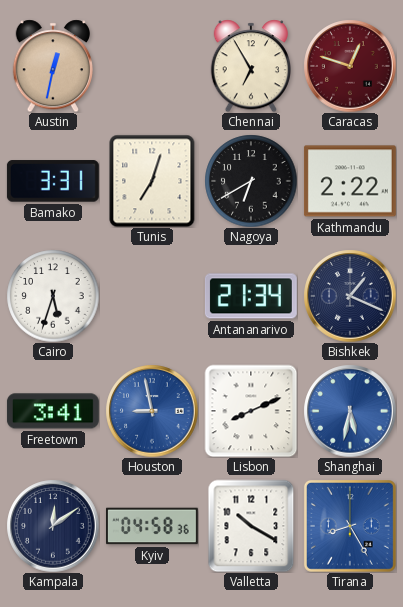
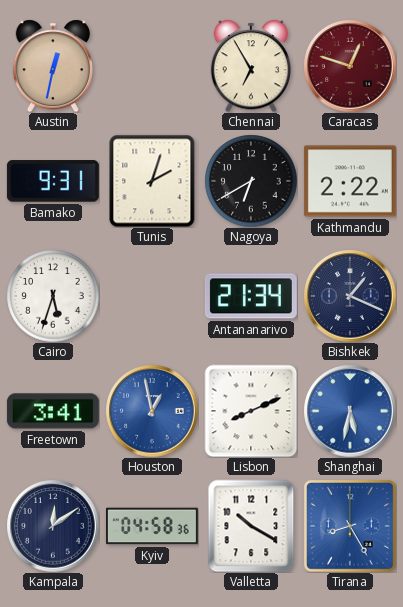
Bamako: 3:31 -> 9:31 (53, 181)
Tunis: 7:03 -> 2:03 (152, 181)
Houston: 8:58 -> 12:58 (152, 411)
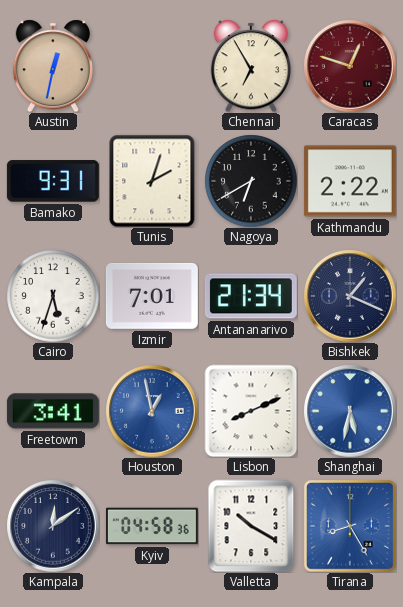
Izmir: none -> 7:01 (152, 296)
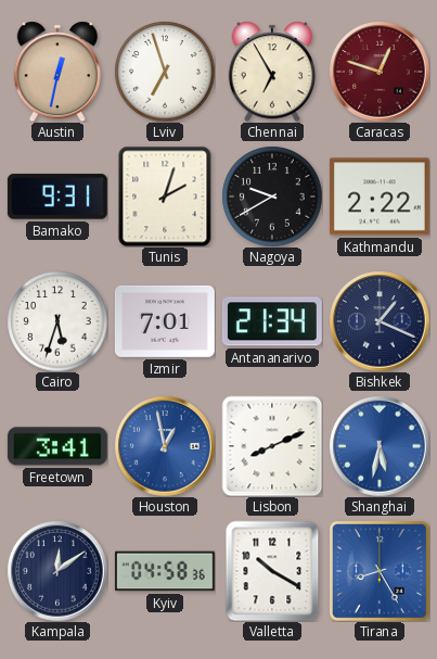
Lviv: none -> 6:57 (165, 72)
Nagoya: 6:40 -> 9:40 (272, 197)
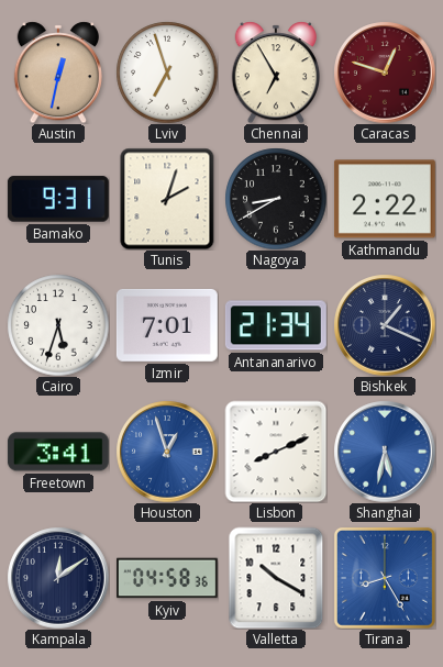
Nagoya: 9:40 -> 8:40 (276, 199)
Houston: 12:58 -> 12:57 (167, 452)
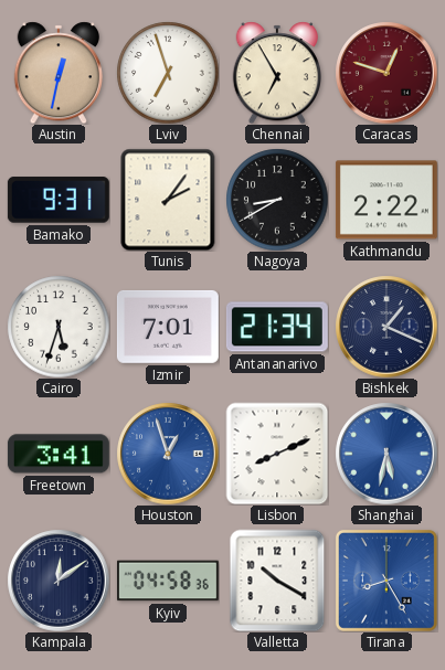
Tunis: 2:03 -> 2:06 (168, 200)
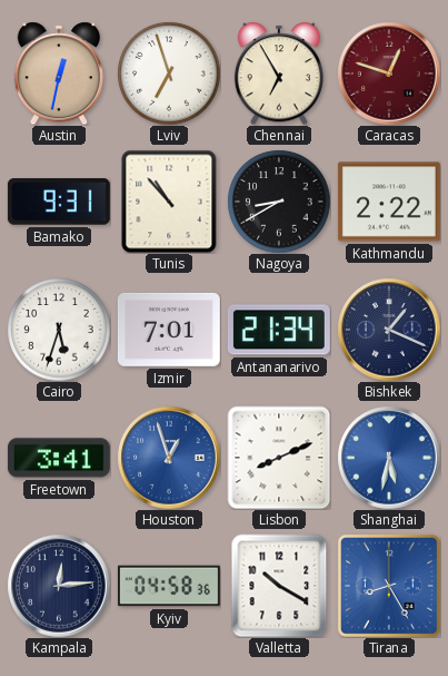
Tunis: 2:06 -> 10:53 (169, 202)
Kampala: 12:09 -> 12:14 (59, 586)
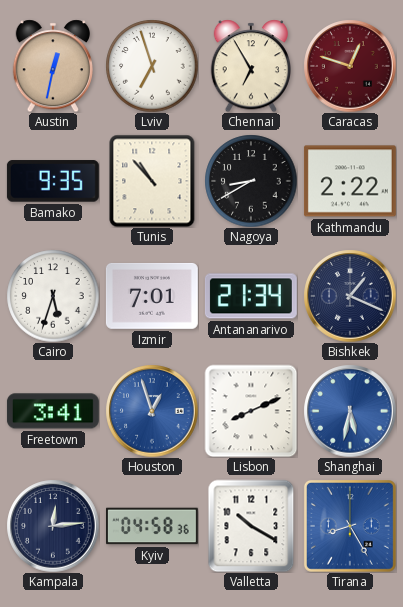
Bamako: 9:31 -> 9:35 (53, 181)
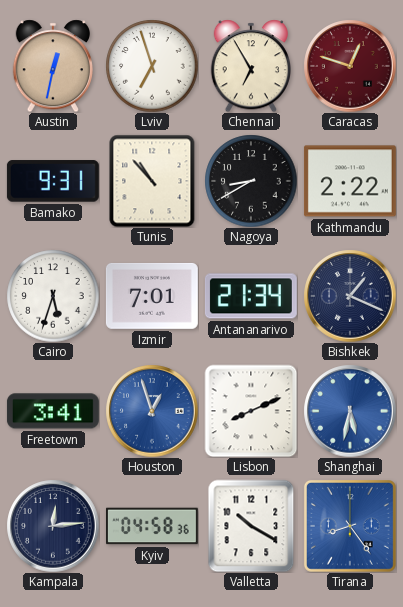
Bamako: 9:35 -> 9:31 (53, 181)
Tirana: 8:25 -> 8:24 (350, 526)
